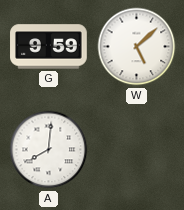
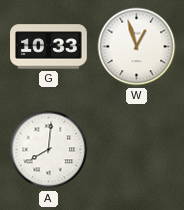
G: 9:59 -> 10:33 (49, 47)
W: 5:08 -> 12:57 (137, 47)
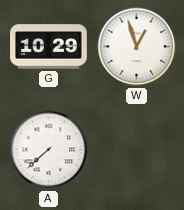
G: 10:33 -> 10:29 (49, 47)
A: 8:01 -> 7:38 (49, 150)
